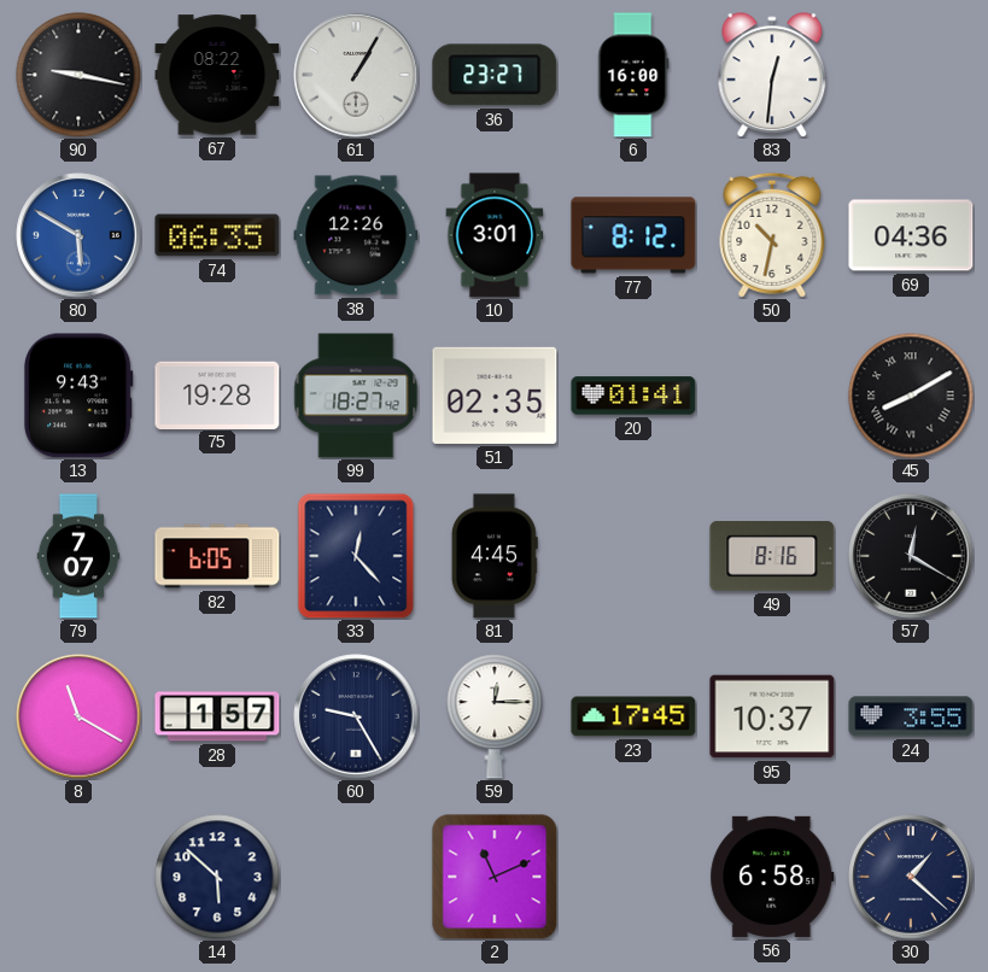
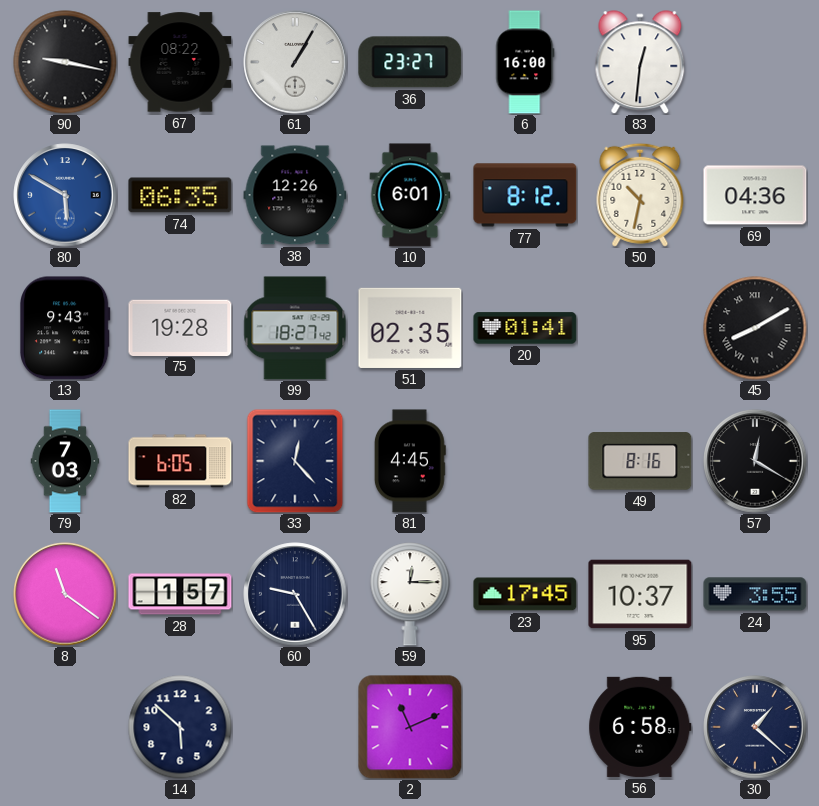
10: 3:01 -> 6:01 (410, 195)
79: 7:07 -> 7:03 (65, 461)
8: 11:20 -> 11:21 (65, 594)
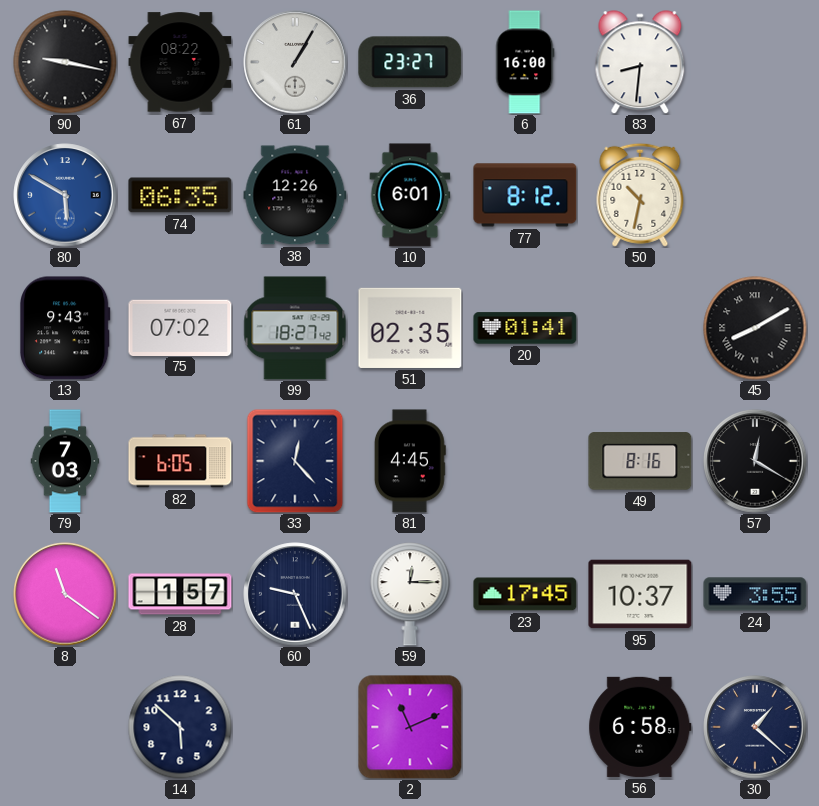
83: 12:31 -> 8:31 (640, 62)
69: 04:36 -> none (755, 195)
75: 19:28 -> 07:02 (180, 327)
60: 9:25 -> 9:26 (295, 594)
